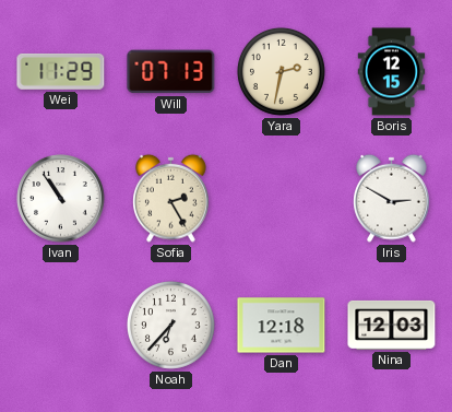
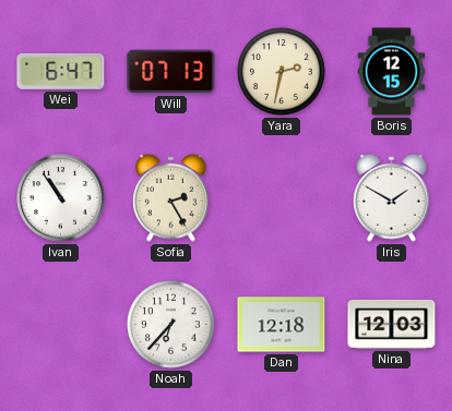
Wei: 11:29 -> 6:47 (61, 71)
Iris: 2:50 -> 1:50 (392, 197)
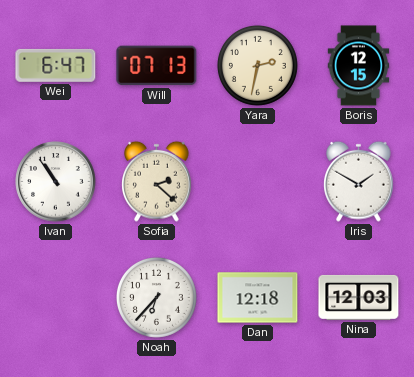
Sofia: 2:25 -> 2:22 (157, 181)
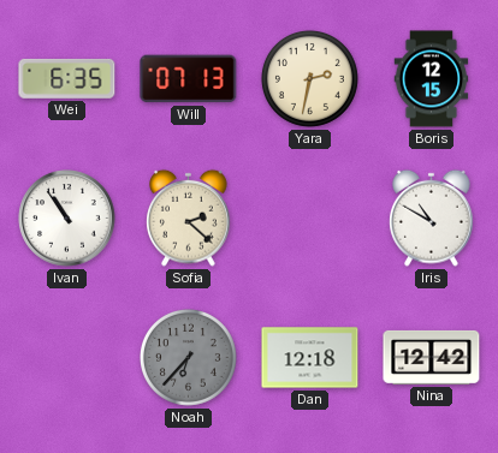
Wei: 6:47 -> 6:35 (67, 78)
Iris: 1:50 -> 10:50 (432, 217)
Noah dial: white -> grey (188, 357)
Nina: 12:03 -> 12:42 (432, 357)
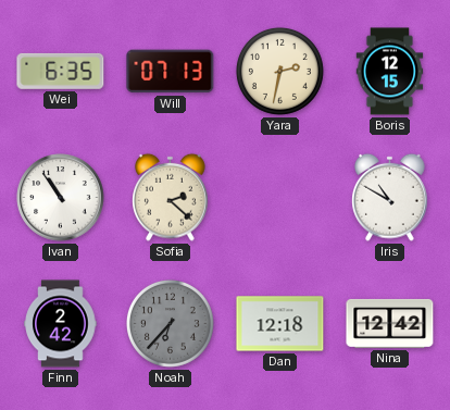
Finn: none -> 2:42 (61, 324)
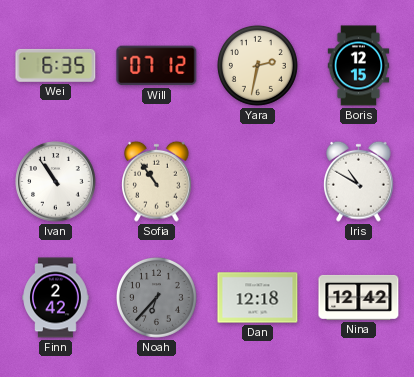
Will: 07:13 -> 07:12 (157, 66)
Sofia: 2:22 -> 10:54 (157, 181)
